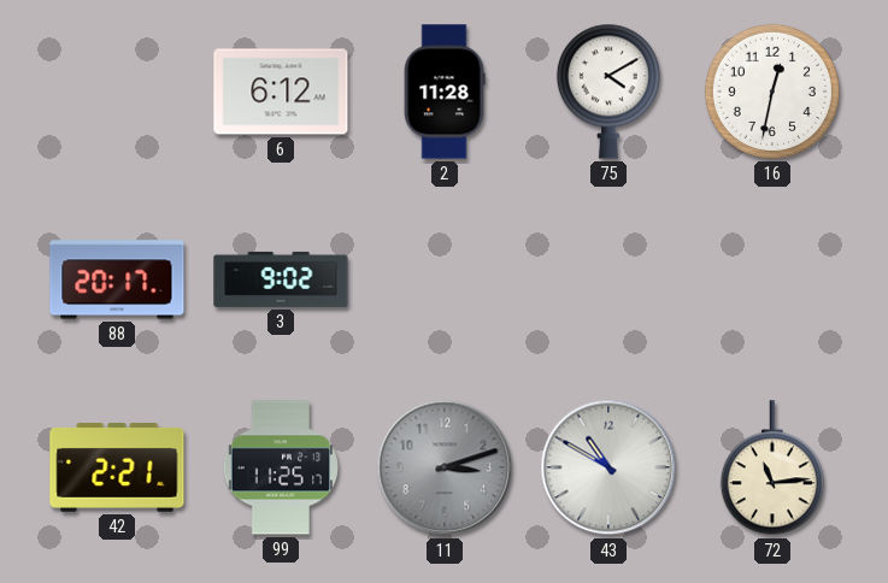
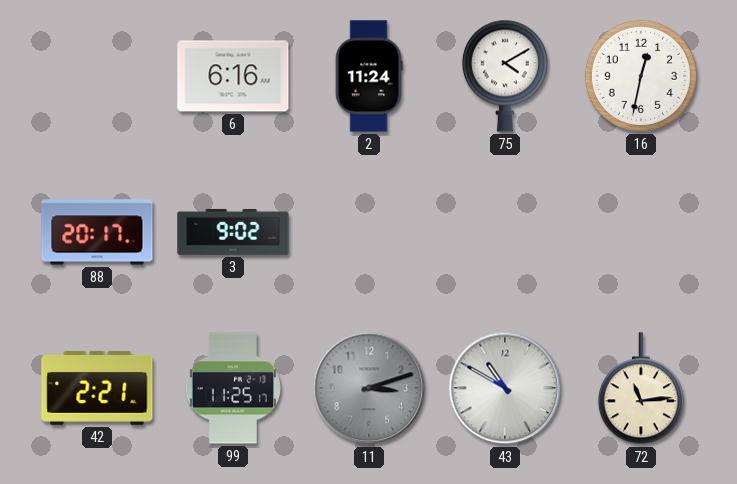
6: 6:12 -> 6:16 (233, 76)
2: 11:28 -> 11:24 (369, 76)
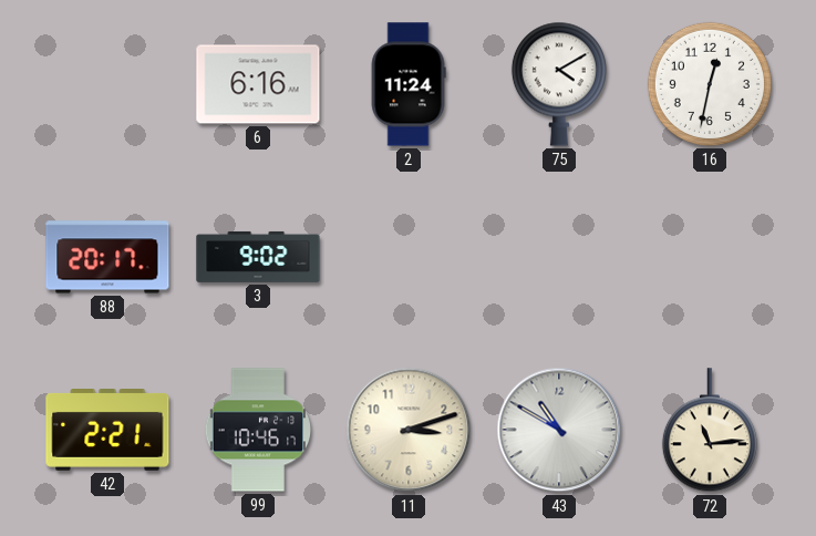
99: 11:25 -> 10:46 (257, 430)
11 dial: grey -> cream (409, 430)
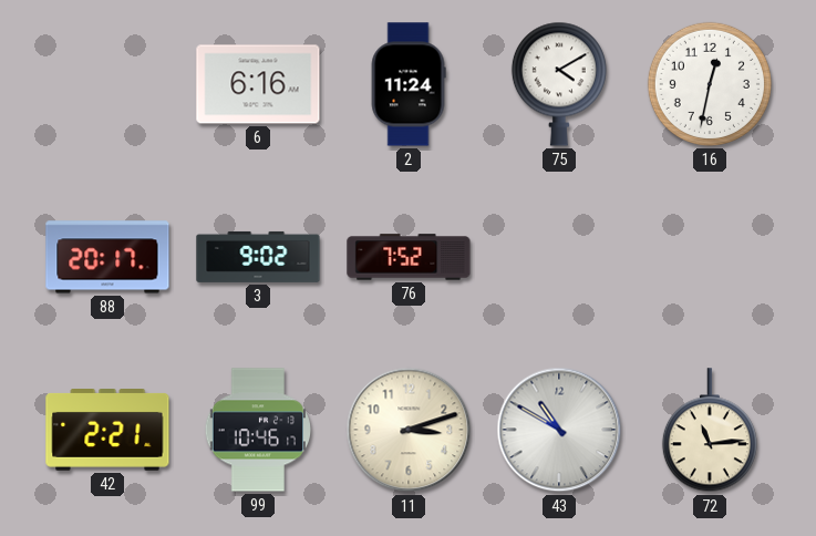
76: none -> 7:52 (409, 257)
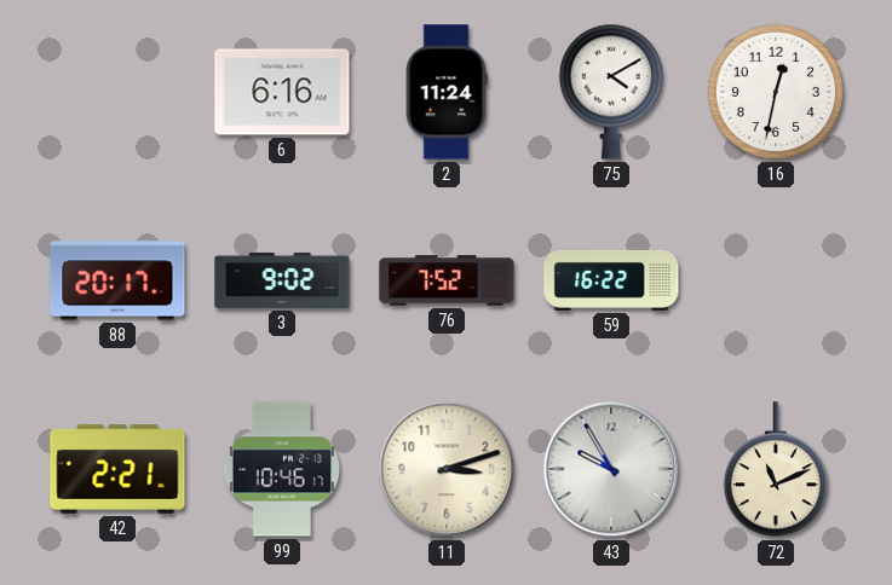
59: none -> 16:22 (611, 280)
43: 10:50 -> 9:55 (611, 469)
72: 11:14 -> 11:11 (776, 470)
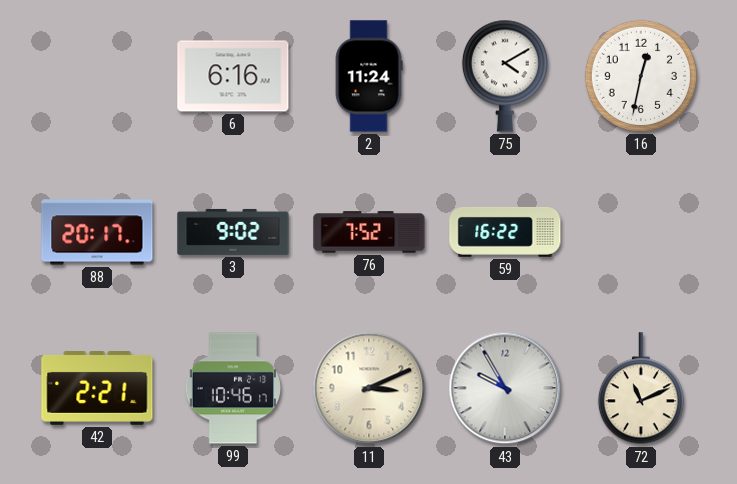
11: 3:12 -> 3:11 (369, 388)
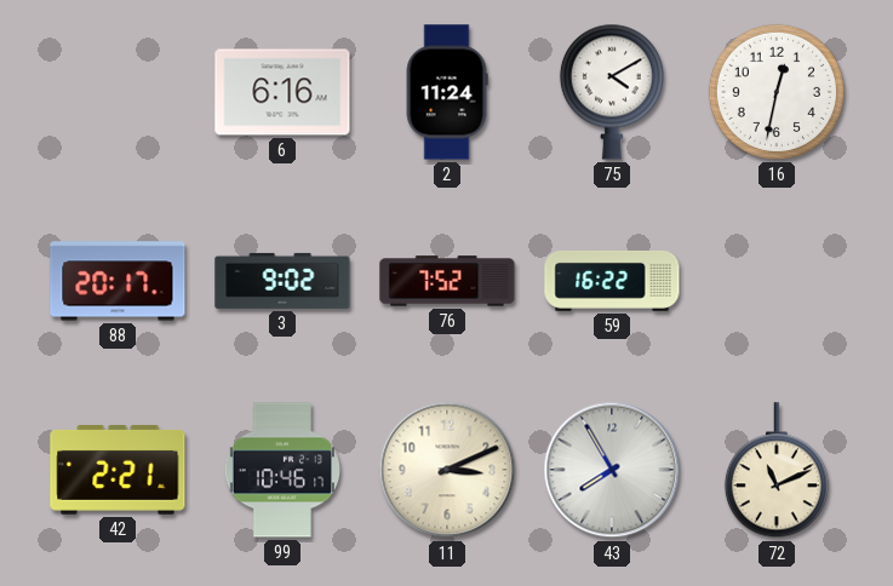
43: 9:55 -> 7:55 (612, 470)
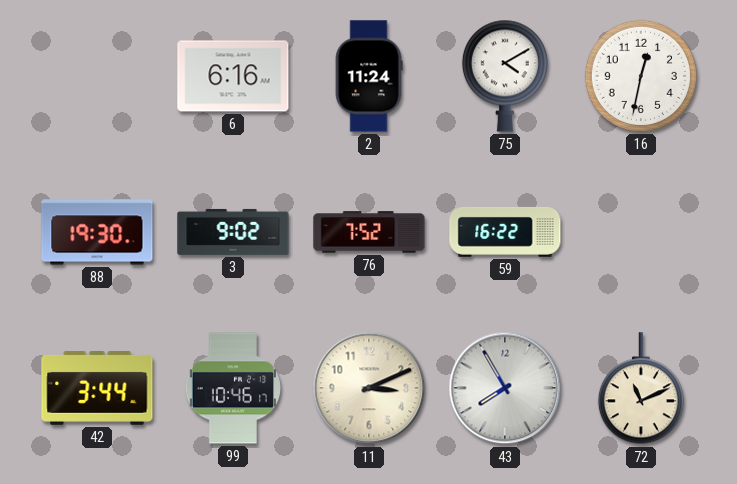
88: 20:17 -> 19:30 (97, 232)
42: 2:21 -> 3:44 (97, 389)
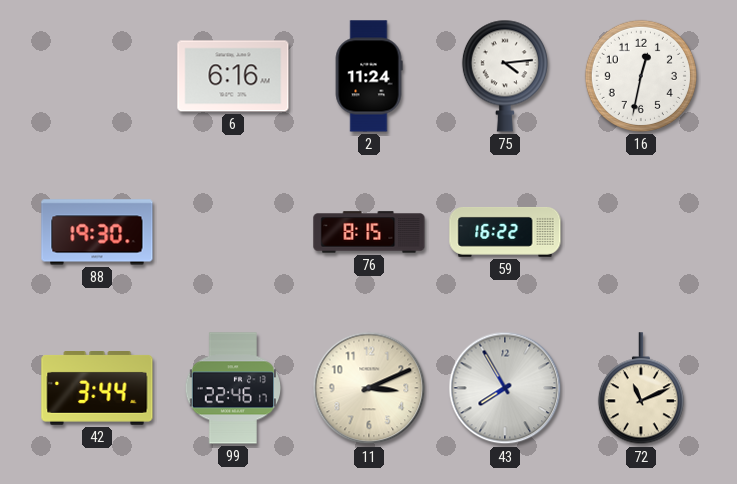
75: 4:10 -> 4:14 (505, 76)
3: 9:02 -> none (233, 232)
76: 7:52 -> 8:15 (369, 232)
99: 10:46 -> 22:46 (232, 388)
